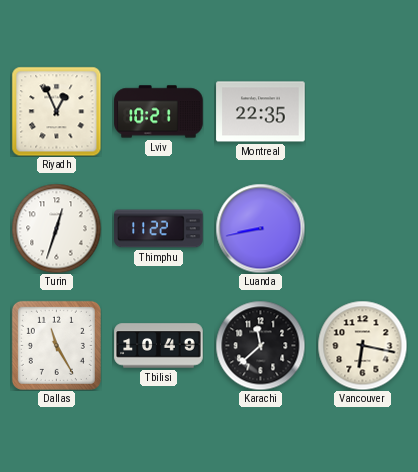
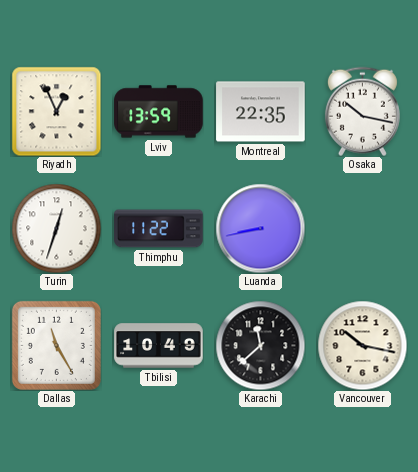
Lviv: 10:21 -> 13:59 (159, 112)
Osaka: none -> 10:17 (362, 111)
Vancouver: 6:17 -> 10:17 (362, 345)
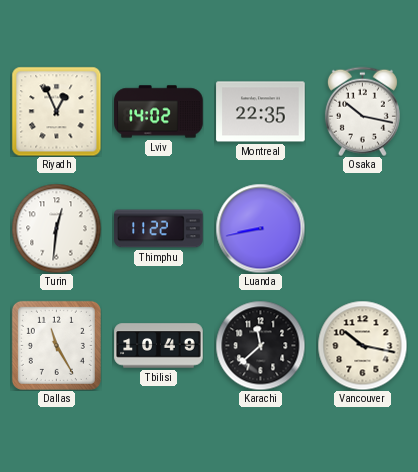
Lviv: 13:59 -> 14:02 (159, 112)
Turin: 12:33 -> 12:31 (56, 228)
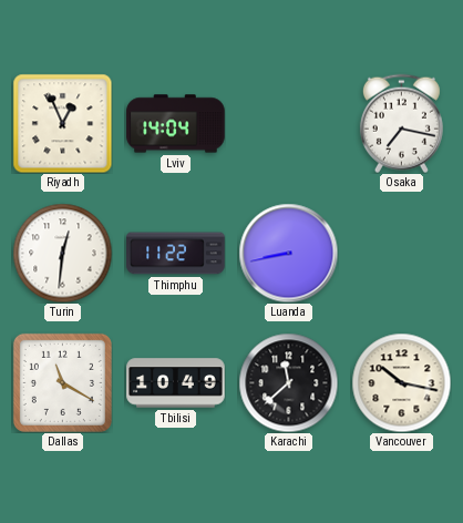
Lviv: 14:02 -> 14:04 (176, 124)
Montreal: 22:35 -> none (261, 112)
Osaka: 10:17 -> 7:17 (401, 123)
Dallas: 11:25 -> 11:20 (62, 382)
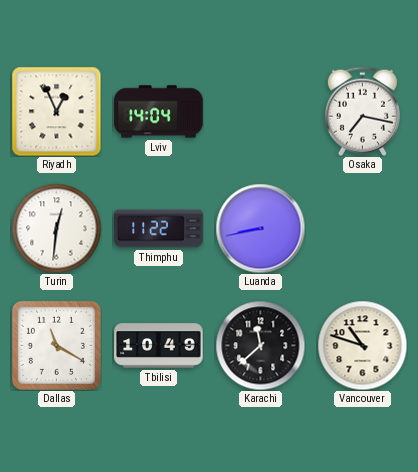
Vancouver: 10:17 -> 10:48 (362, 345)
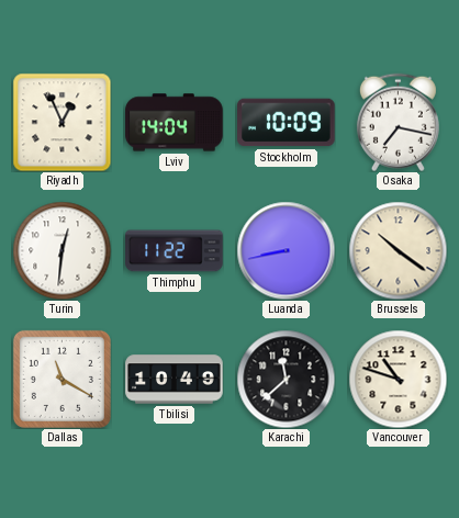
Stockholm: none -> 10:09 (287, 123)
Brussels: none -> 10:21 (398, 250)
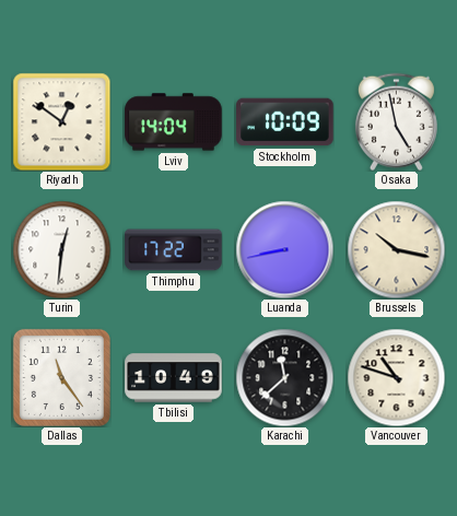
Riyadh: 12:56 -> 12:51 (61, 121)
Osaka: 7:17 -> 4:58 (396, 121)
Thimphu: 11:22 -> 17:22 (174, 250)
Brussels: 10:21 -> 10:17 (396, 249)
Dallas: 11:20 -> 11:24 (61, 377)
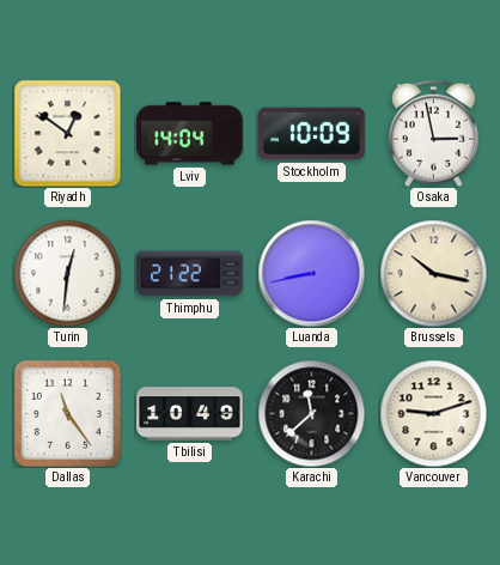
Osaka: 4:58 -> 2:58 (433, 133)
Thimphu: 17:22 -> 21:22 (190, 274)
Vancouver: 10:48 -> 9:12 (433, 413)
